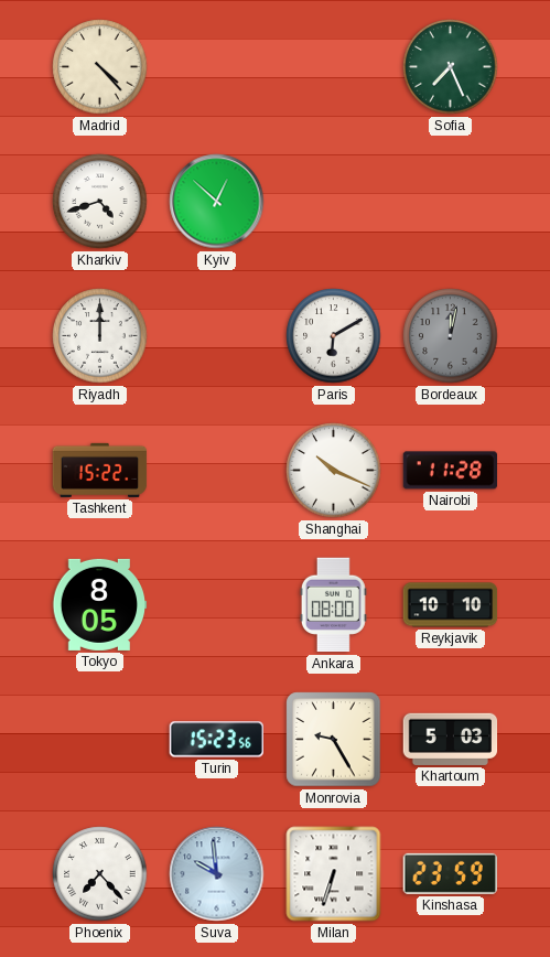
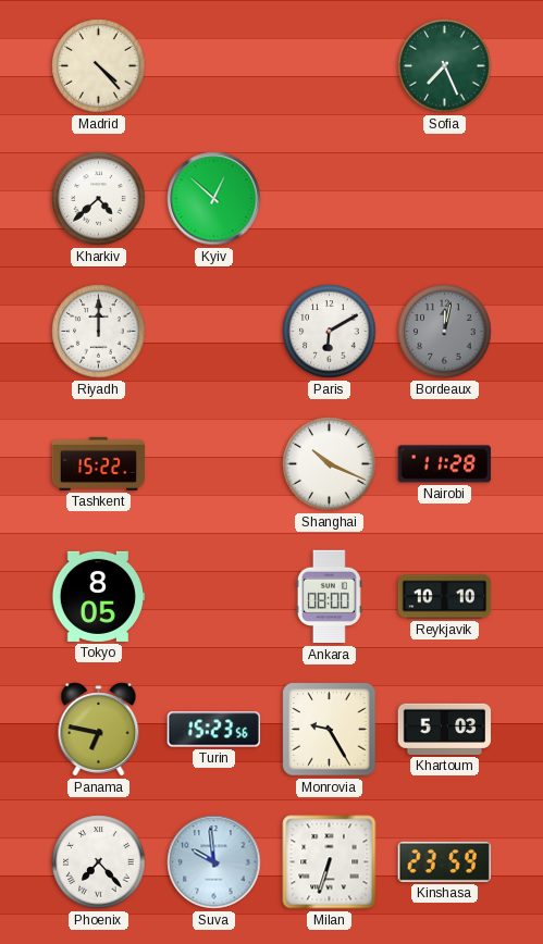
Kharkiv: 4:42 -> 4:38 (99, 199)
Panama: none -> 6:47 (99, 730)
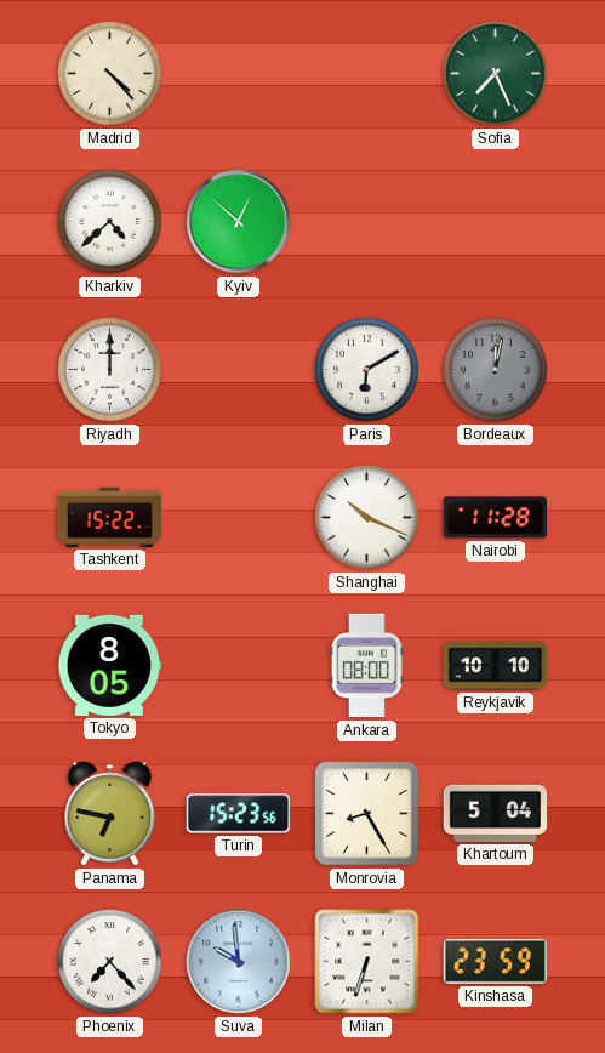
Monrovia: 9:25 -> 8:25 (367, 814)
Khartoum: 5:03 -> 5:04 (496, 813)
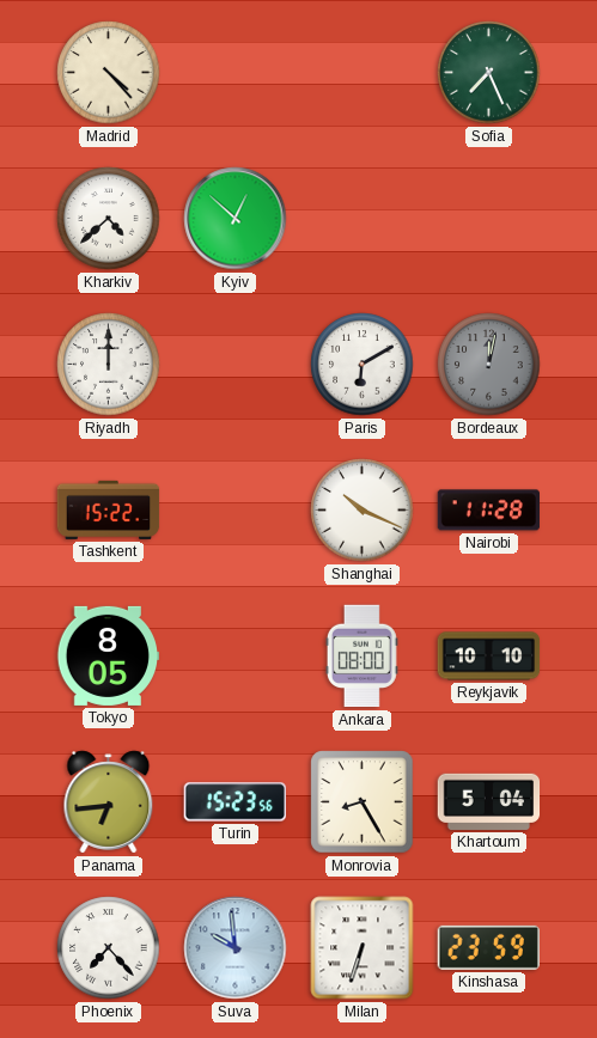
Panama: 6:47 -> 6:44 (109, 802)
